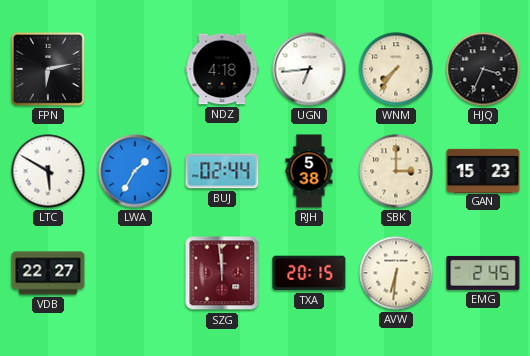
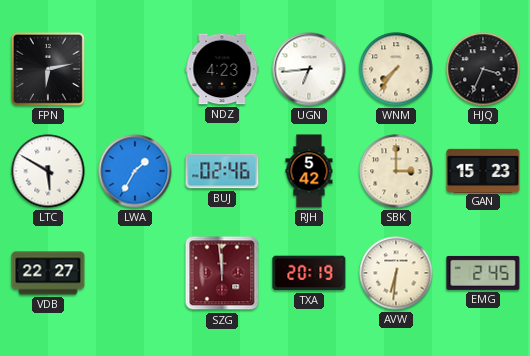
NDZ: 4:18 -> 4:23 (222, 69)
BUJ: 02:44 -> 02:46 (222, 171)
RJH: 5:38 -> 5:42 (309, 171)
TXA: 20:15 -> 20:19 (309, 273)
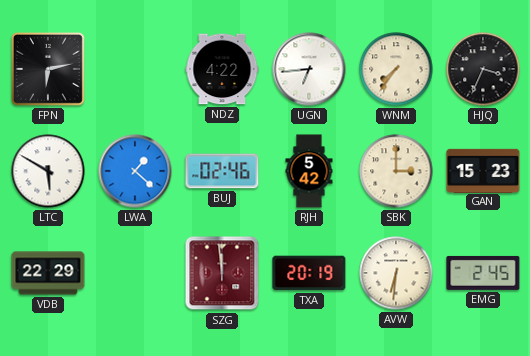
NDZ: 4:23 -> 4:22 (222, 69)
LWA: 1:35 -> 1:22 (135, 171)
VDB: 22:27 -> 22:29 (48, 273)
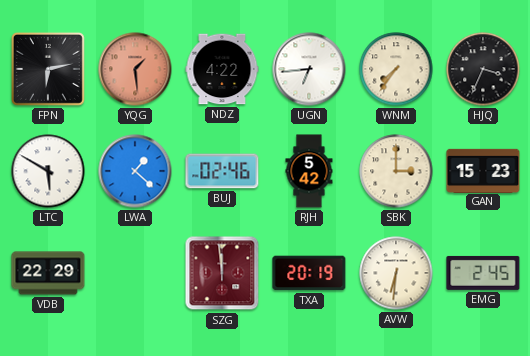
YQG: none -> 1:29 (135, 69)
